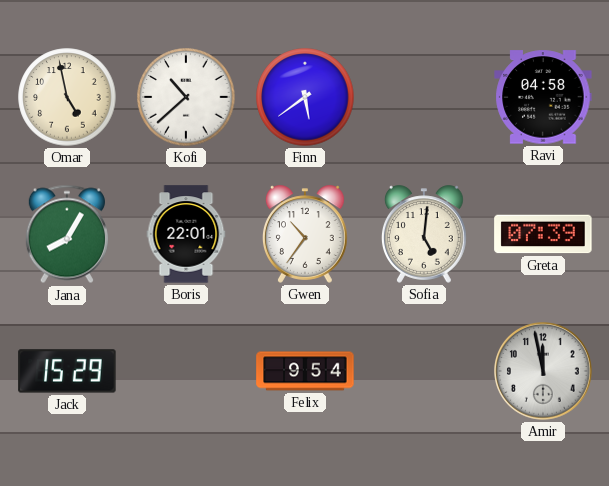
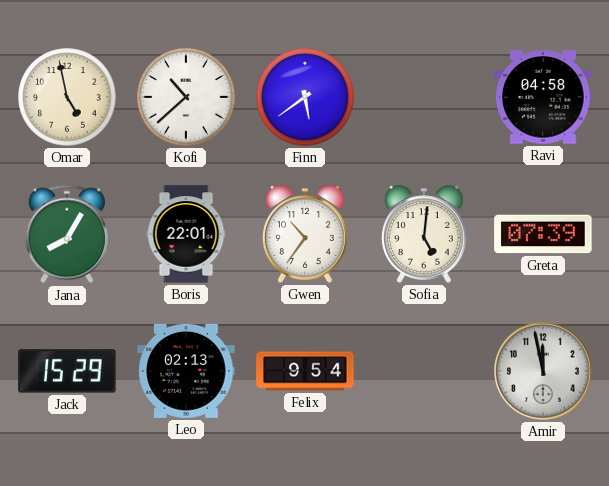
Leo: none -> 02:13 (186, 371)
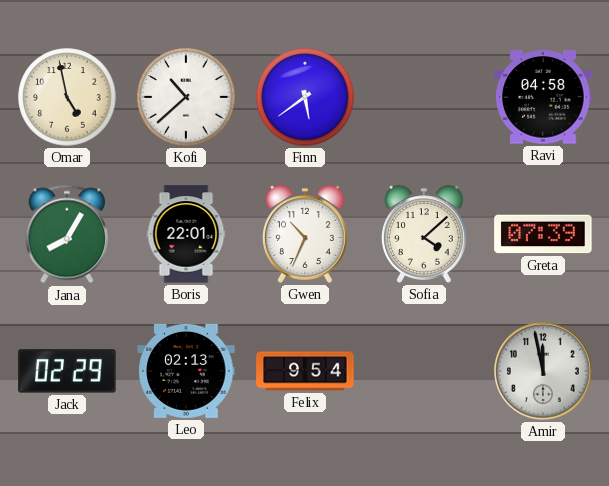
Gwen: 10:36 -> 10:34 (305, 234)
Sofia: 5:01 -> 4:08 (424, 234)
Jack: 15:29 -> 02:29 (67, 371)
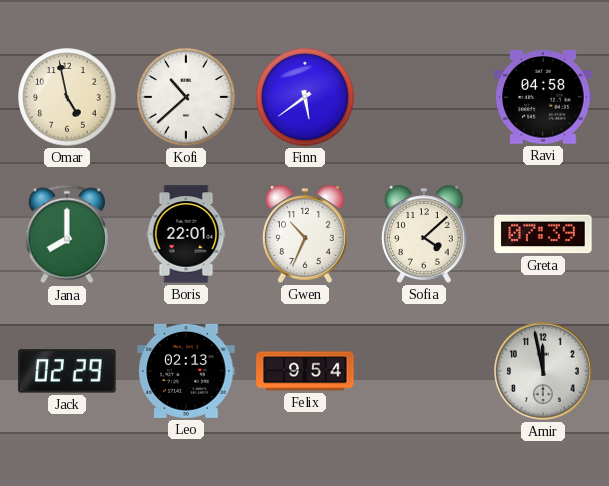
Jana: 8:05 -> 8:00 (67, 234)
